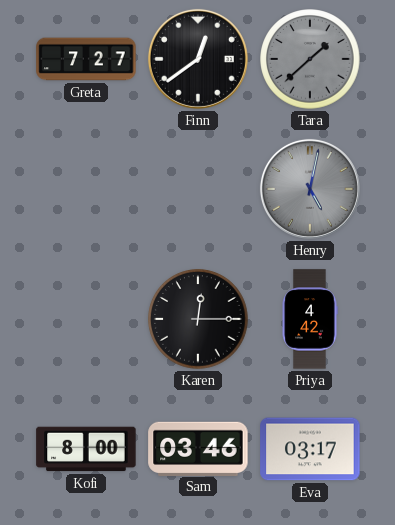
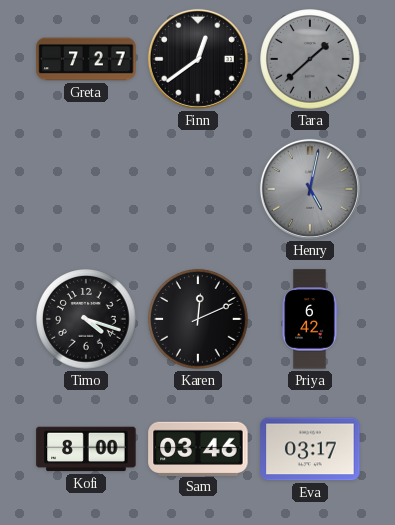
Timo: none -> 4:18 (86, 319)
Karen: 12:15 -> 12:11 (198, 319)
Priya: 4:42 -> 6:42 (310, 319)
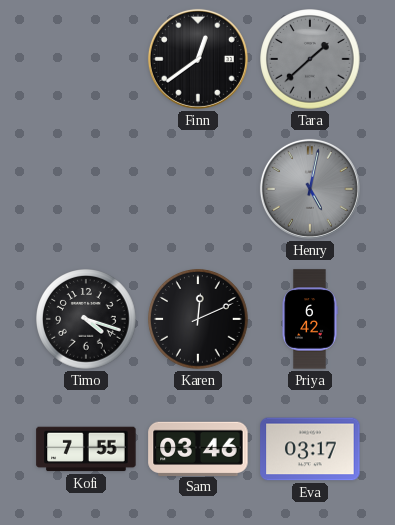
Greta: 7:27 -> none (86, 59)
Kofi: 8:00 -> 7:55 (86, 449)
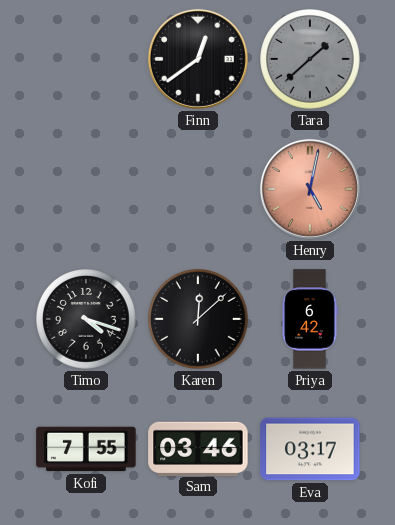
Henry dial: grey -> salmon (310, 189)
Karen: 12:11 -> 12:08 (198, 319)
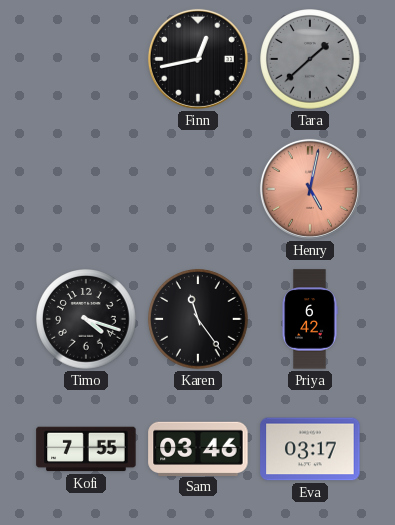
Finn: 12:39 -> 12:43 (198, 59)
Karen: 12:08 -> 11:24 (198, 319)
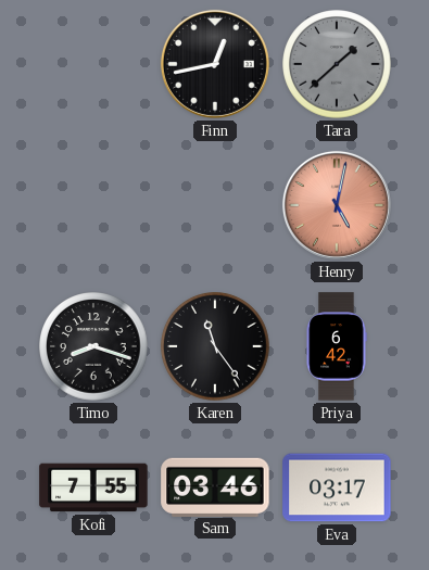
Timo: 4:18 -> 8:18 (93, 346)
